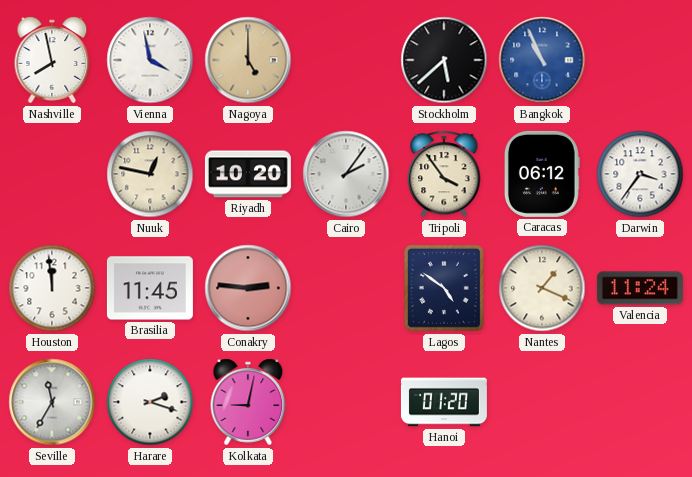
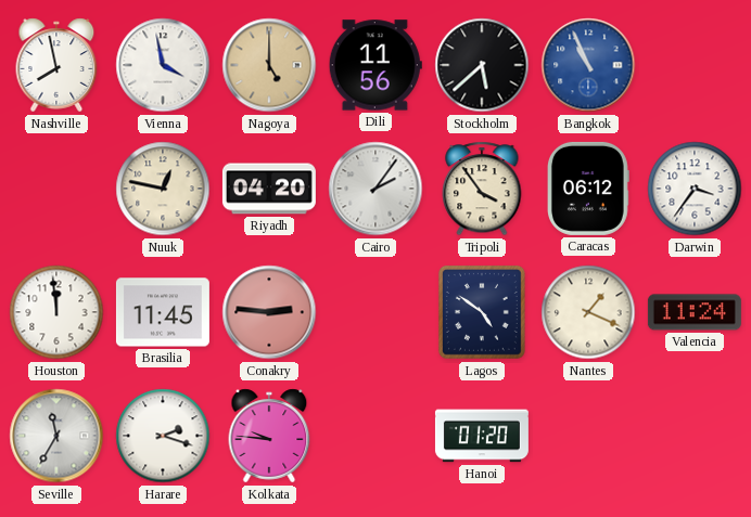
Dili: none -> 11:56 (375, 65)
Riyadh: 10:20 -> 04:20 (269, 189)
Kolkata: 9:02 -> 9:46 (269, 436)
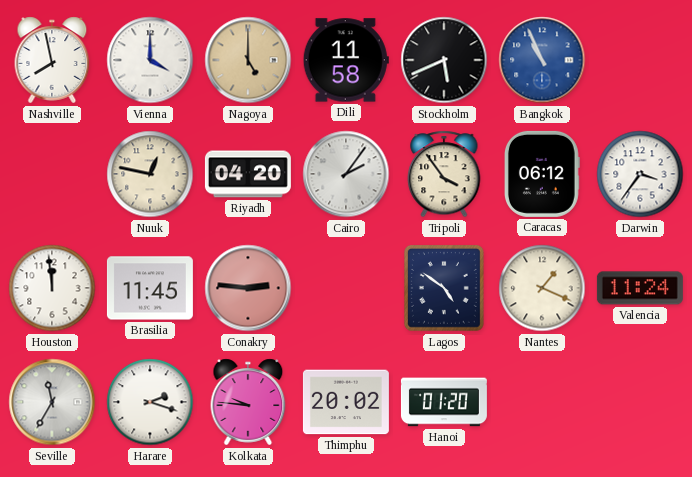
Vienna: 3:58 -> 4:00 (150, 60)
Dili: 11:56 -> 11:58 (346, 60)
Stockholm: 5:38 -> 5:41 (444, 60)
Thimphu: none -> 20:02 (346, 402)
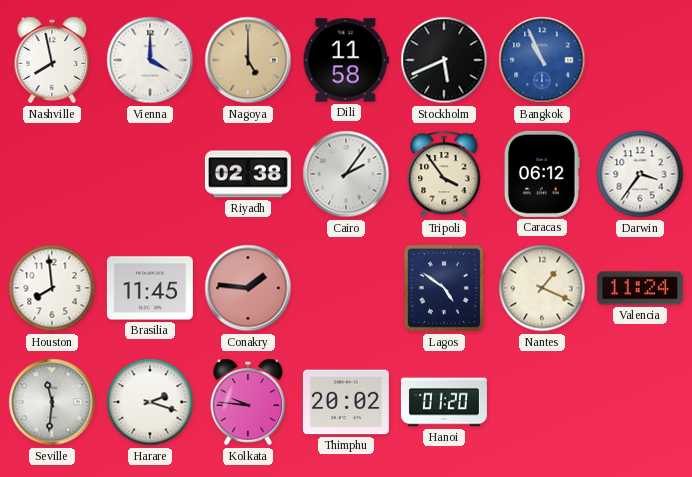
Nuuk: 12:47 -> none (150, 174)
Riyadh: 04:20 -> 02:38 (248, 174)
Houston: 11:59 -> 7:59 (52, 288)
Conakry: 2:46 -> 1:46 (248, 288)
Seville: 11:35 -> 11:31 (52, 402)
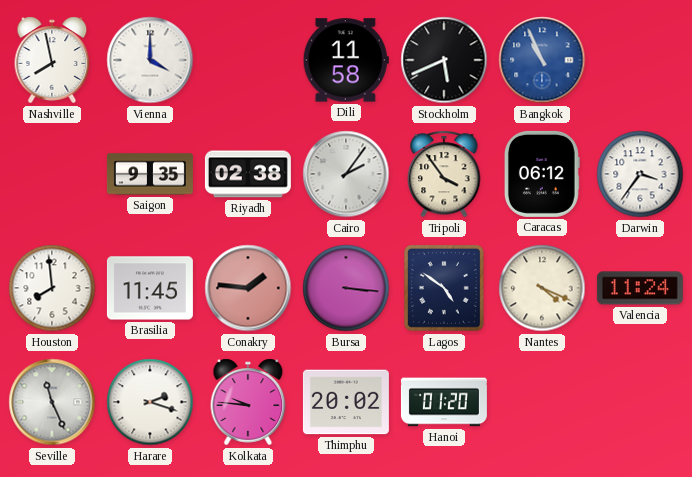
Nagoya: 5:00 -> none (248, 60)
Saigon: none -> 9:35 (150, 174)
Bursa: none -> 3:16 (346, 288)
Nantes: 1:19 -> 4:19 (542, 288)
Seville: 11:31 -> 11:26 (52, 402)
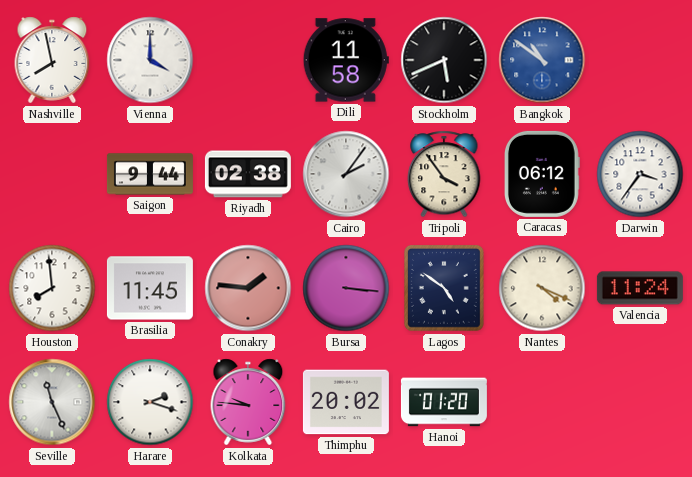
Bangkok: 10:56 -> 10:51 (542, 60)
Saigon: 9:35 -> 9:44 (150, 174)
